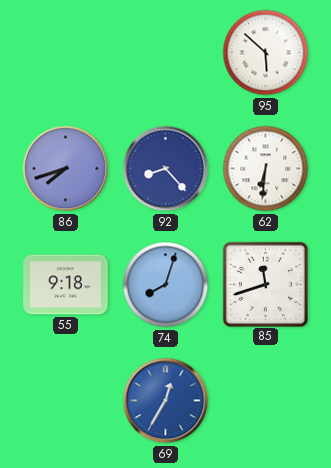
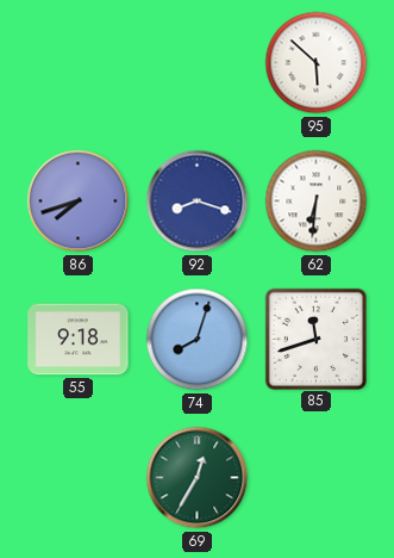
92: 8:23 -> 8:18 (198, 201)
69 dial: blue -> green (198, 478)
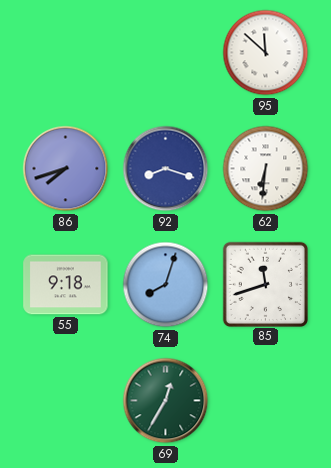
95: 5:52 -> 11:52 (266, 53)
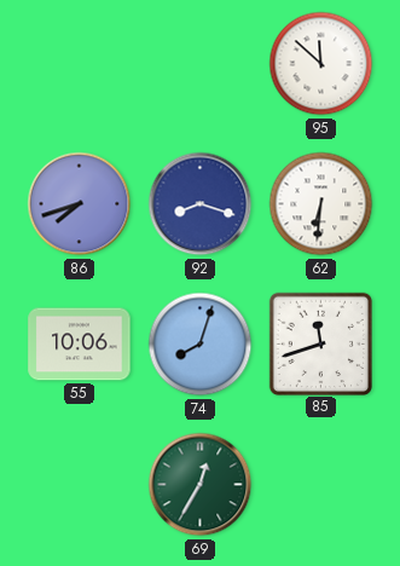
55: 9:18 -> 10:06 (80, 345)
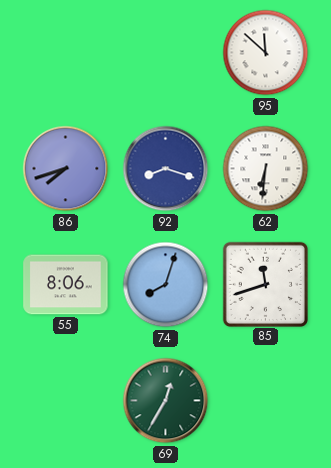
55: 10:06 -> 8:06 (66, 285)
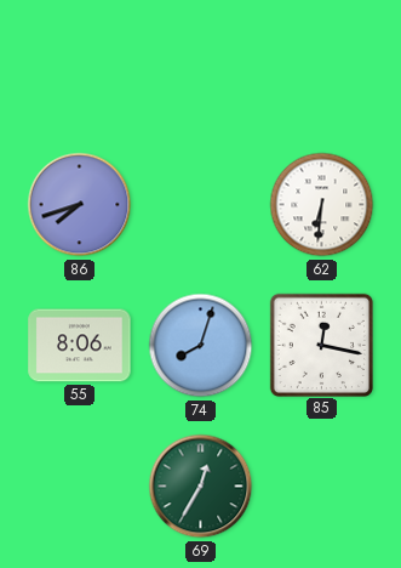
95: 11:52 -> none (266, 53)
92: 8:18 -> none (166, 169)
85: 11:42 -> 12:17 (321, 345)
